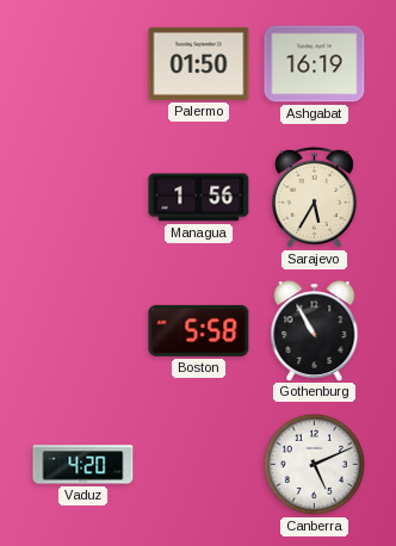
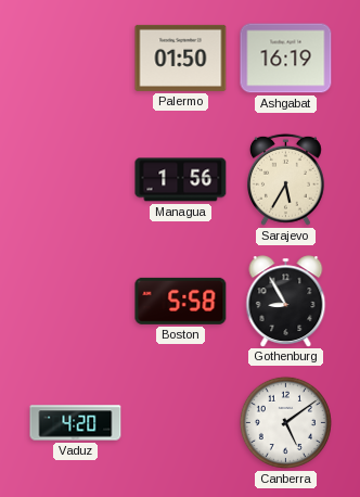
Gothenburg: 10:55 -> 8:55 (286, 301)
Canberra: 5:11 -> 5:09 (285, 422)
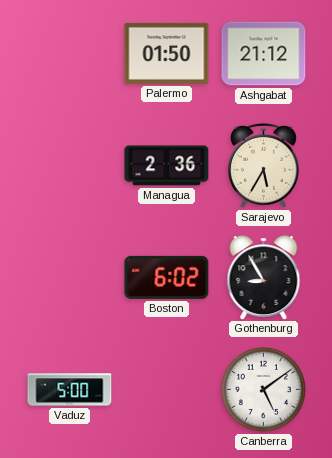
Ashgabat: 16:19 -> 21:12 (264, 54)
Managua: 1:56 -> 2:36 (167, 166)
Boston: 5:58 -> 6:02 (167, 277)
Vaduz: 4:20 -> 5:00 (70, 390)
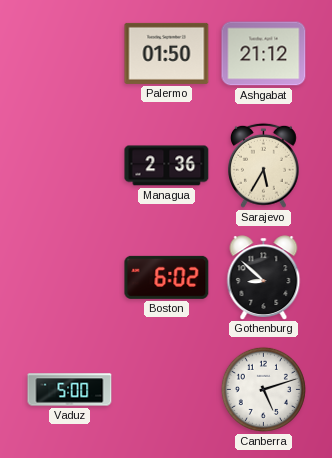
Gothenburg: 8:55 -> 8:52 (264, 277)
Canberra: 5:09 -> 5:12 (263, 389)
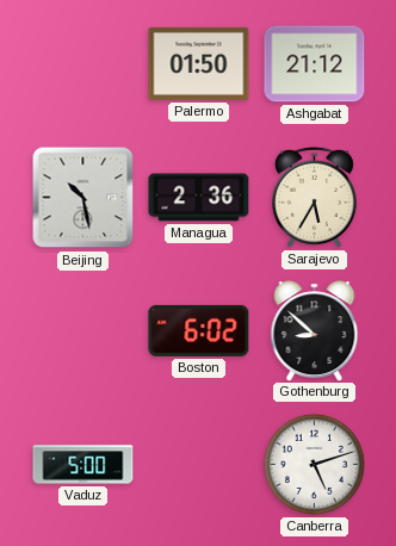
Beijing: none -> 10:28 (83, 198)
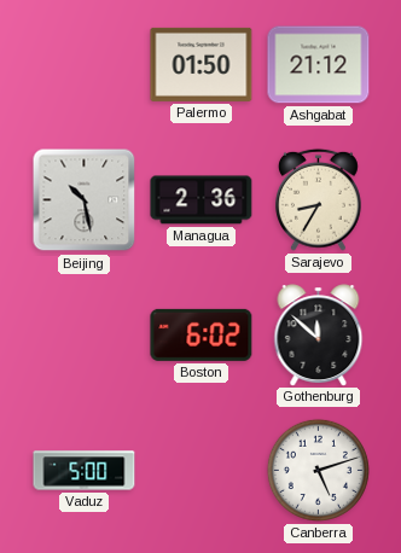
Sarajevo: 5:35 -> 8:35 (318, 199)
Gothenburg: 8:52 -> 11:52 (319, 334)
